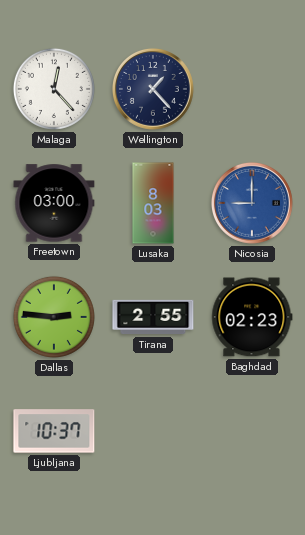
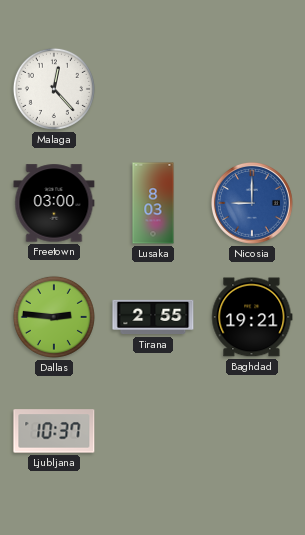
Wellington: 1:23 -> none (153, 89)
Baghdad: 02:23 -> 19:21 (252, 317)
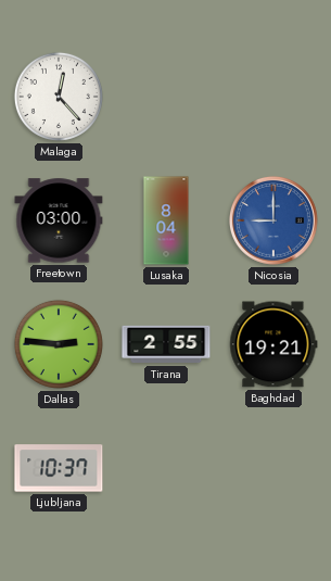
Lusaka: 8:03 -> 8:04 (166, 220)
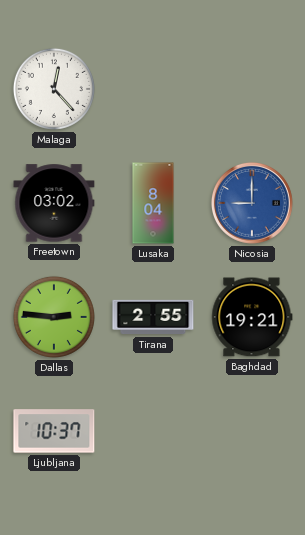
Freetown: 03:00 -> 03:02 (54, 203)
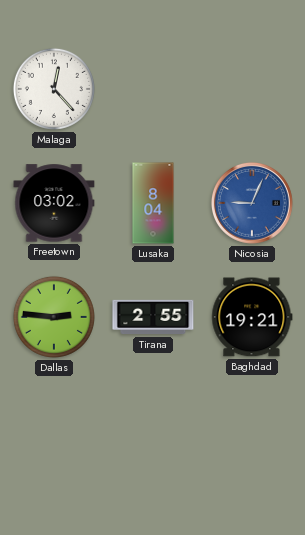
Nicosia: 9:00 -> 9:04 (252, 203)
Ljubljana: 10:37 -> none (54, 431)
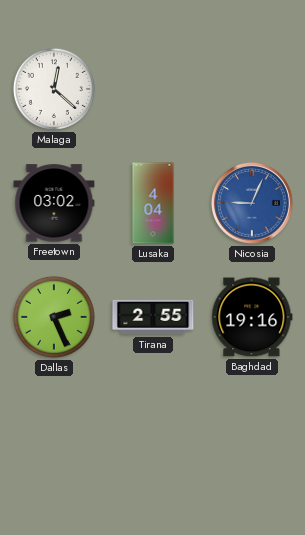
Malaga: 12:23 -> 12:22 (54, 89)
Lusaka: 8:04 -> 4:04 (153, 203)
Dallas: 2:46 -> 2:26 (54, 317)
Baghdad: 19:21 -> 19:16 (252, 317)
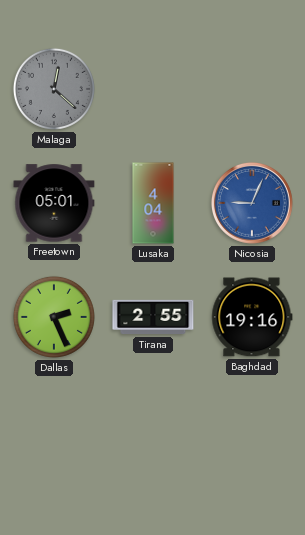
Malaga dial: white -> grey (54, 89)
Freetown: 03:02 -> 05:01 (54, 203)
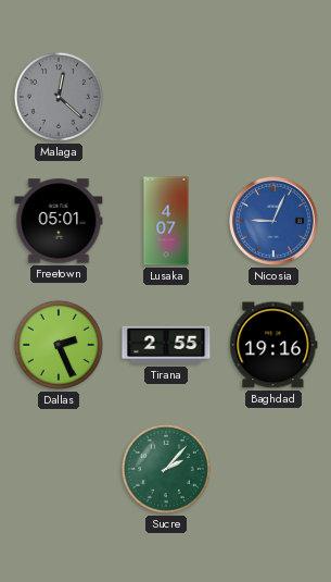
Lusaka: 4:04 -> 4:07 (166, 221)
Sucre: none -> 2:07 (166, 469)
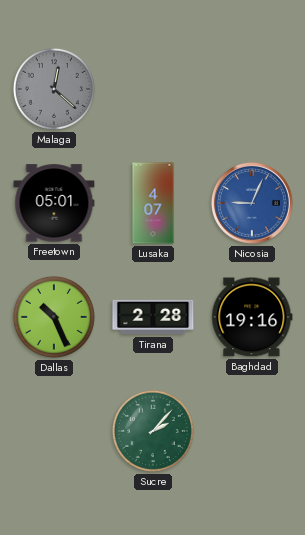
Dallas: 2:26 -> 10:26 (54, 317)
Tirana: 2:55 -> 2:28 (153, 317)
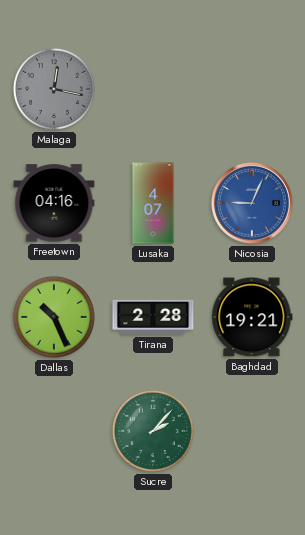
Malaga: 12:22 -> 12:17 (54, 89)
Freetown: 05:01 -> 04:16 (54, 203)
Baghdad: 19:16 -> 19:21 (252, 317)
